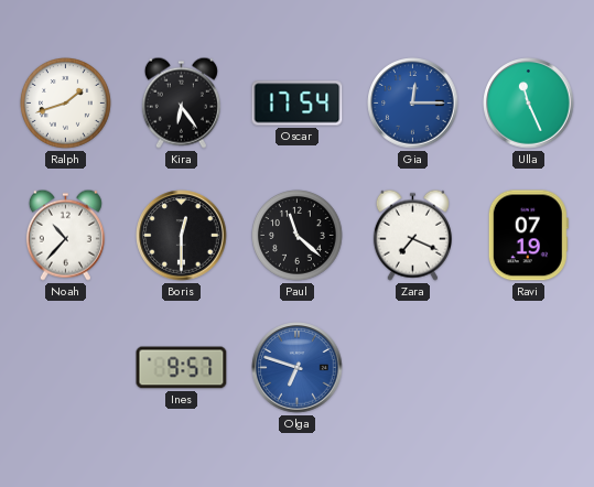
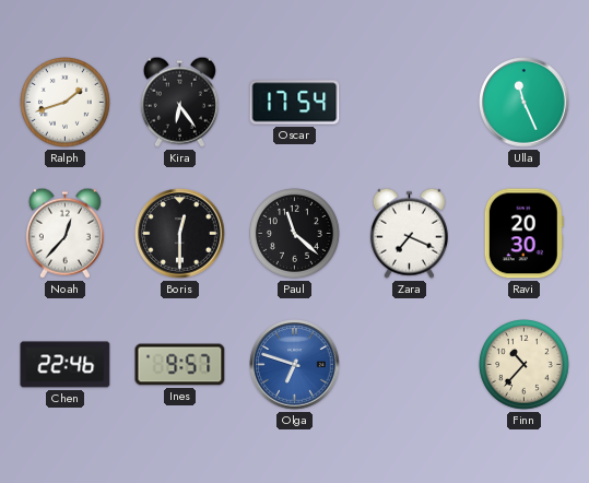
Gia: 12:15 -> none (413, 104)
Noah: 10:37 -> 12:37 (64, 233)
Ravi: 07:19 -> 20:30 (523, 234)
Chen: none -> 22:46 (66, 365)
Finn: none -> 10:37 (525, 365)
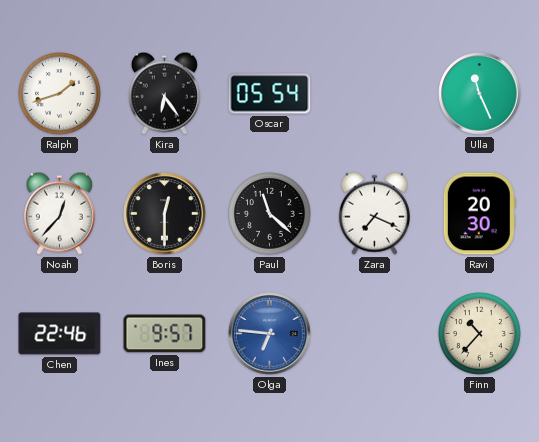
Oscar: 17:54 -> 05:54 (270, 94)
Olga: 6:48 -> 6:46 (270, 334)
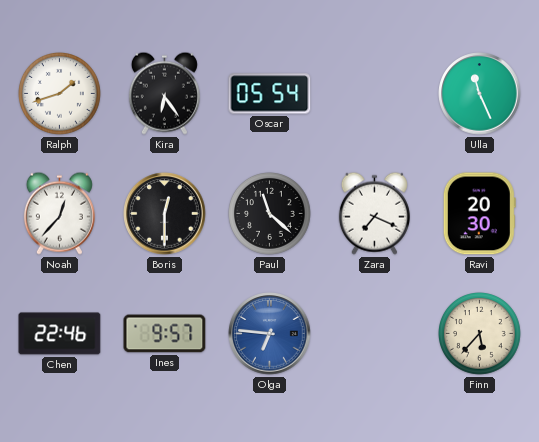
Finn: 10:37 -> 5:37 (480, 334)
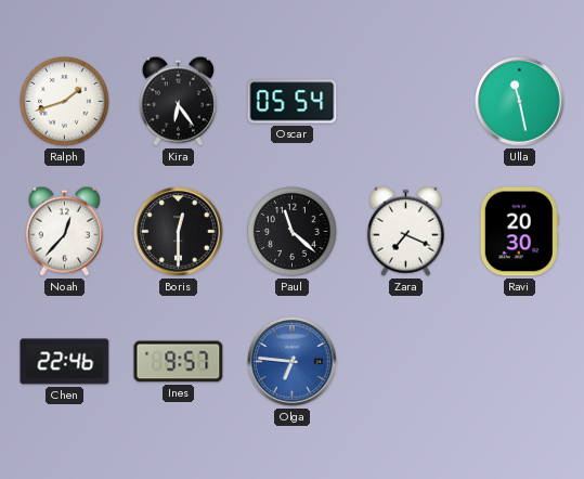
Ulla: 11:26 -> 11:28 (520, 102)
Finn: 5:37 -> none (480, 334)
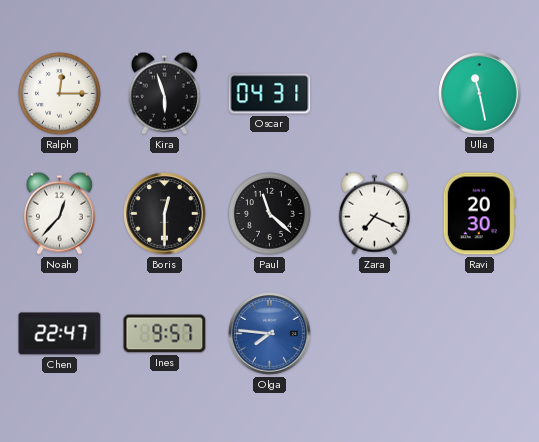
Ralph: 1:42 -> 12:15 (60, 94)
Kira: 6:24 -> 5:57 (164, 93)
Oscar: 05:54 -> 04:31 (270, 94)
Chen: 22:46 -> 22:47 (60, 334)
Olga: 6:46 -> 7:46 (270, 334)
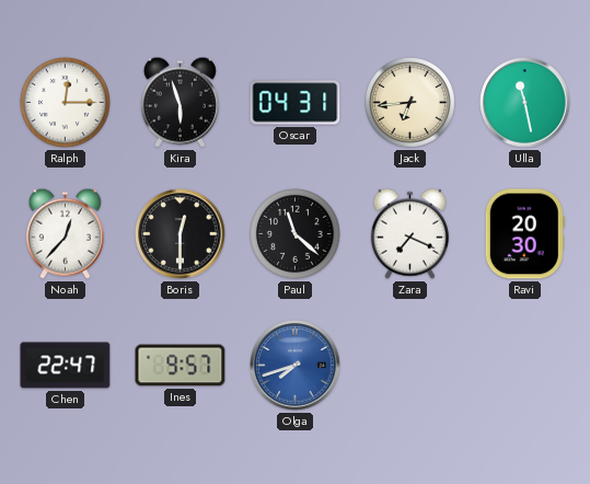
Jack: none -> 6:44 (410, 103)
Olga: 7:46 -> 7:42 (296, 366)
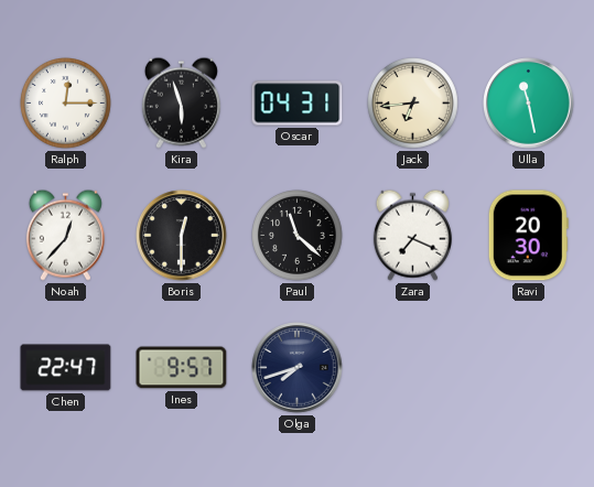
Olga dial: blue -> navy (298, 368)
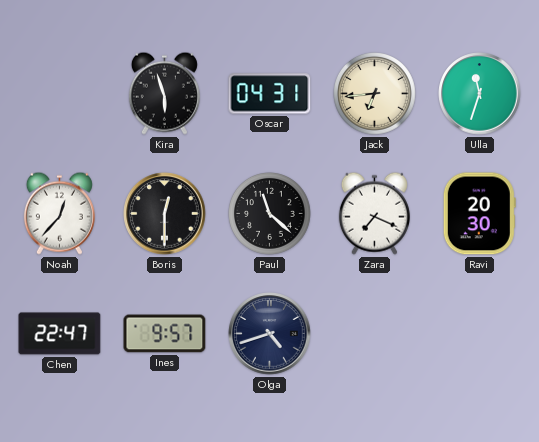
Ralph: 12:15 -> none (66, 104)
Ulla: 11:28 -> 11:33 (480, 94)
Olga: 7:42 -> 4:42 (270, 334)
